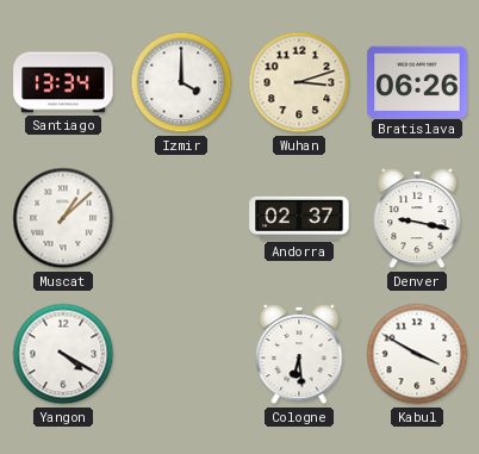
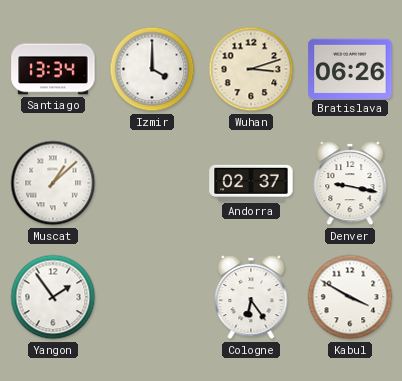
Yangon: 4:20 -> 1:54 (53, 297)
Cologne: 6:29 -> 6:24 (251, 297)
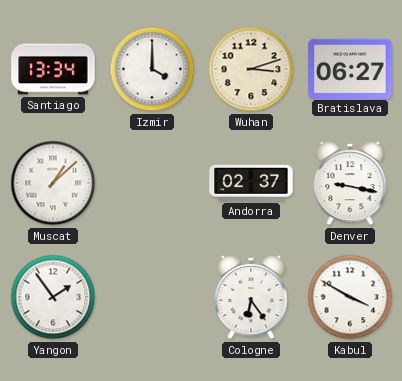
Bratislava: 06:26 -> 06:27 (350, 68)
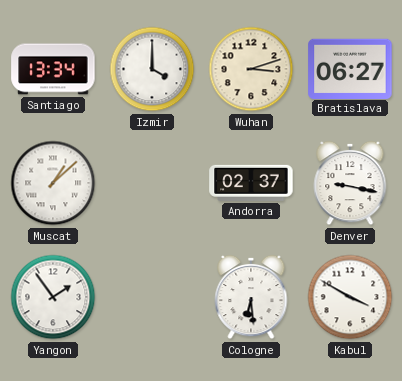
Cologne: 6:24 -> 6:29 (251, 297)
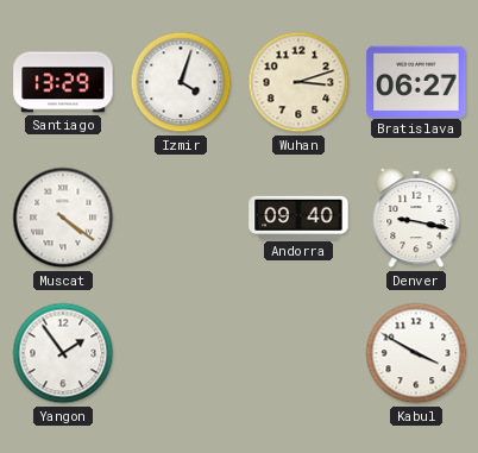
Santiago: 13:34 -> 13:29 (63, 82)
Izmir: 4:00 -> 4:03 (181, 82)
Muscat: 1:08 -> 4:21 (63, 218)
Andorra: 02:37 -> 09:40 (298, 218)
Cologne: 6:29 -> none (251, 297)
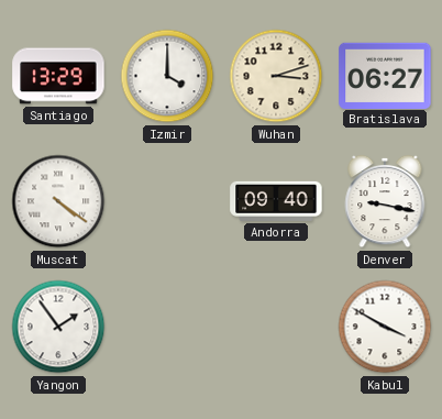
Izmir: 4:03 -> 4:00 (167, 76)
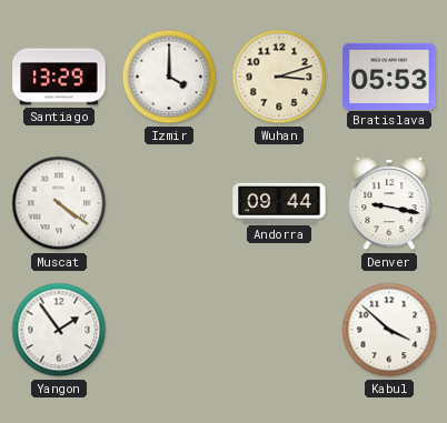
Bratislava: 06:27 -> 05:53 (389, 75)
Andorra: 09:40 -> 09:44 (279, 203)
Kabul: 3:50 -> 3:52 (389, 330)
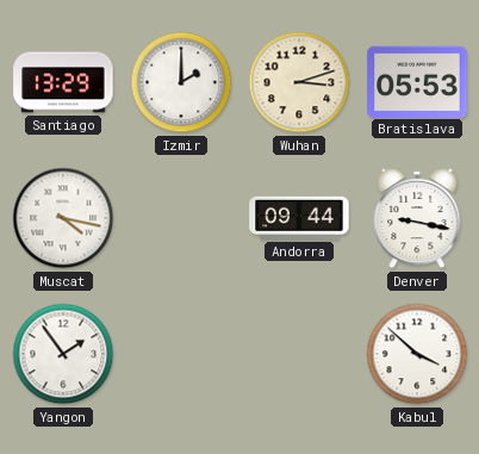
Izmir: 4:00 -> 2:00 (181, 82)
Muscat: 4:21 -> 4:17 (63, 218)
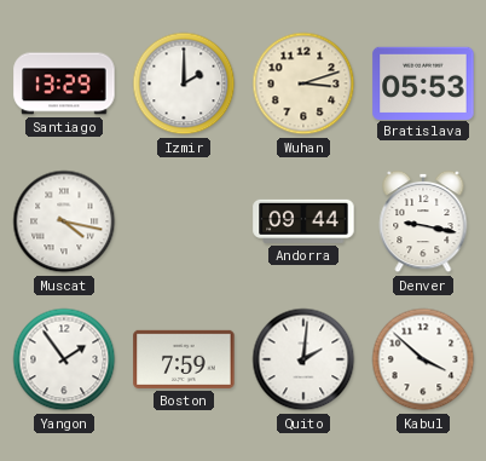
Boston: none -> 7:59 (184, 359)
Quito: none -> 2:01 (303, 359)
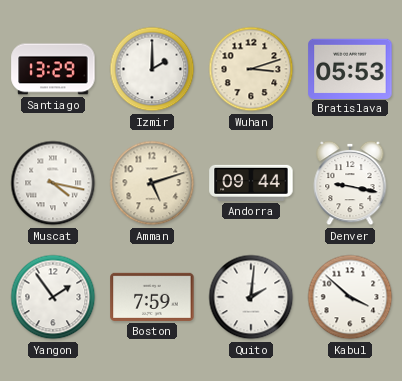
Amman: none -> 5:12 (152, 183)
